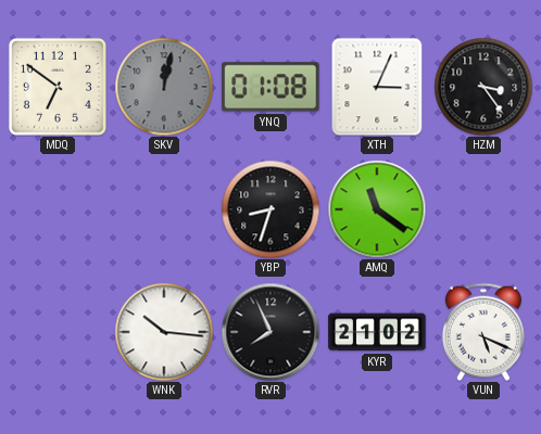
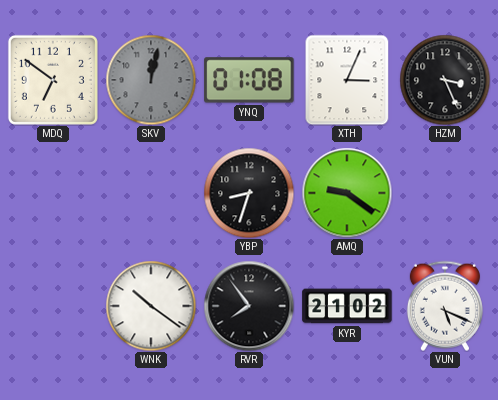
HZM: 3:24 -> 3:26 (445, 80)
AMQ: 11:21 -> 9:21 (347, 193)
WNK: 10:16 -> 10:21 (151, 306)
RVR: 7:56 -> 7:54 (249, 306)
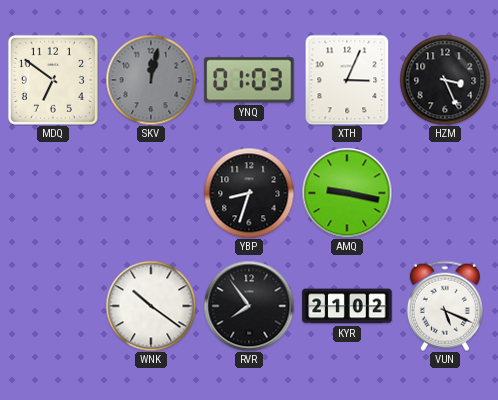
YNQ: 01:08 -> 01:03 (249, 80)
AMQ: 9:21 -> 9:17 (347, 193)
